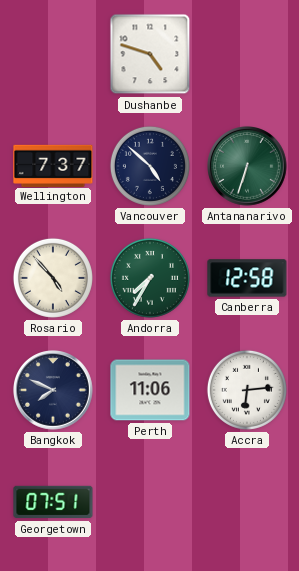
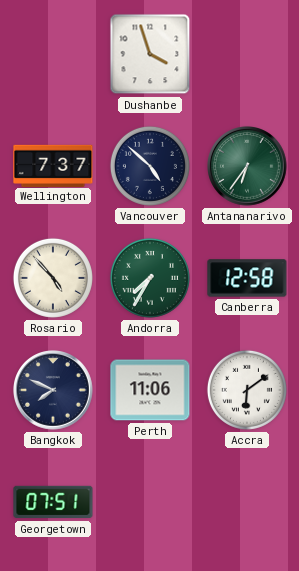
Dushanbe: 4:48 -> 3:57 (150, 54)
Antananarivo: 6:33 -> 6:36 (248, 167)
Accra: 6:14 -> 6:09 (247, 390)
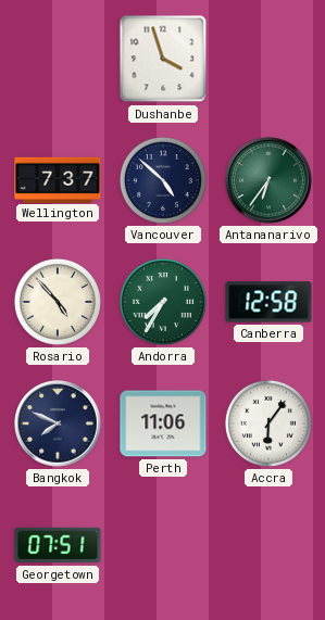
Accra: 6:09 -> 6:06 (268, 423)
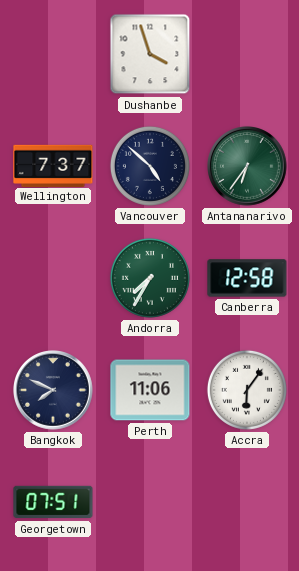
Rosario: 4:53 -> none (58, 302)
